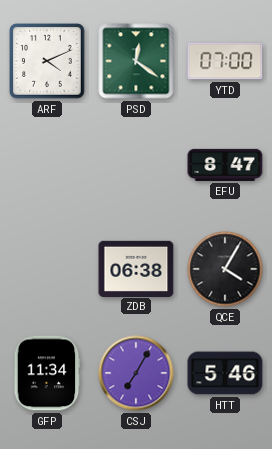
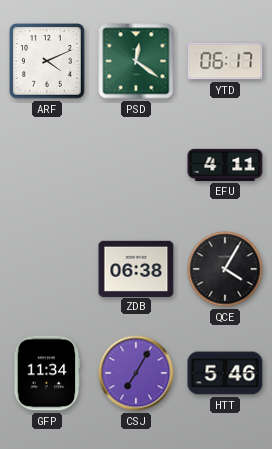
YTD: 07:00 -> 06:17 (225, 61)
EFU: 8:47 -> 4:11 (225, 165)
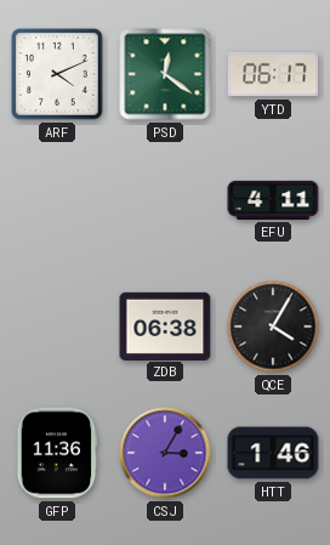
GFP: 11:34 -> 11:36 (57, 453)
CSJ: 7:05 -> 3:05 (165, 453)
HTT: 5:46 -> 1:46 (273, 453)
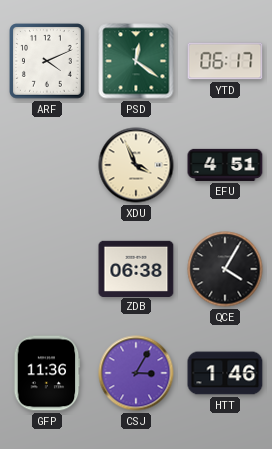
XDU: none -> 3:56 (136, 165)
EFU: 4:11 -> 4:51 (225, 165)
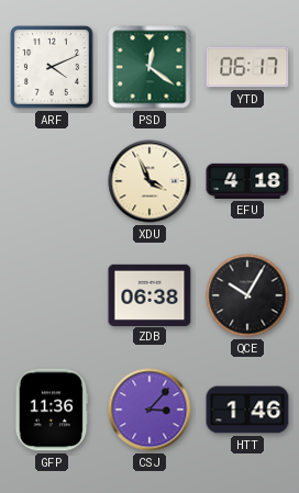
EFU: 4:51 -> 4:18 (247, 181)
QCE: 4:05 -> 10:05 (247, 295)
CSJ: 3:05 -> 3:07 (149, 410)
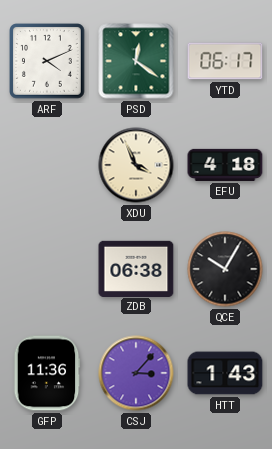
HTT: 1:46 -> 1:43 (225, 373)
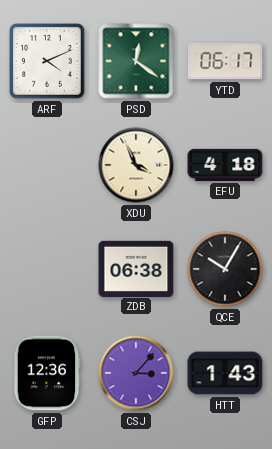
GFP: 11:36 -> 12:36 (47, 373)
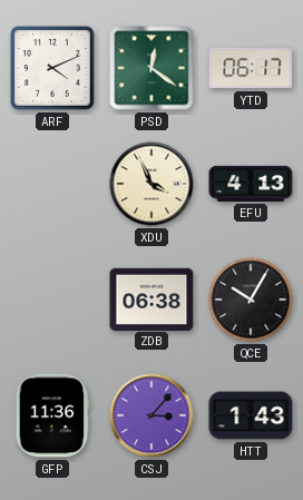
EFU: 4:18 -> 4:13 (251, 184)
GFP: 12:36 -> 11:36 (52, 415)
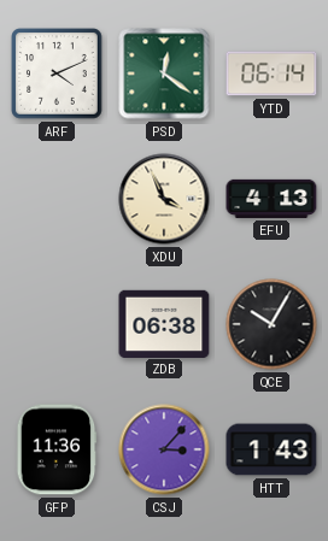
YTD: 06:17 -> 06:14 (271, 73)
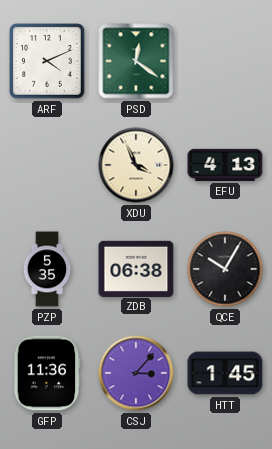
YTD: 06:14 -> none (271, 73)
PZP: none -> 5:35 (47, 269)
HTT: 1:43 -> 1:45 (225, 373)
